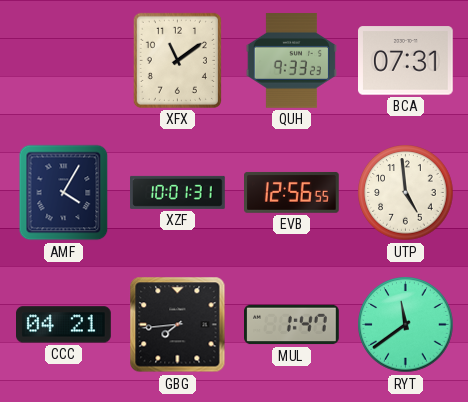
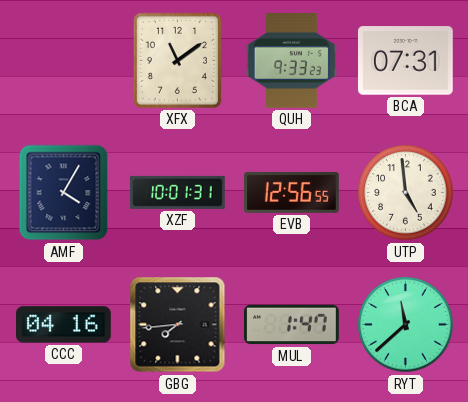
CCC: 04:21 -> 04:16 (64, 325)
RYT: 11:39 -> 11:38 (406, 325)
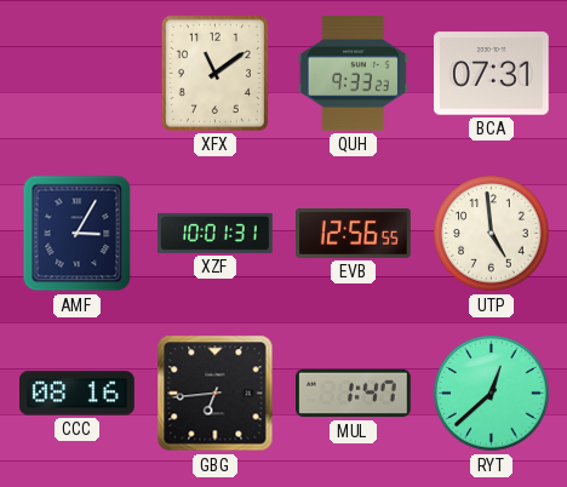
AMF: 4:05 -> 3:05 (78, 234)
CCC: 04:16 -> 08:16 (78, 394)
GBG: 7:44 -> 6:44 (216, 394)
RYT: 11:38 -> 12:38 (492, 394)
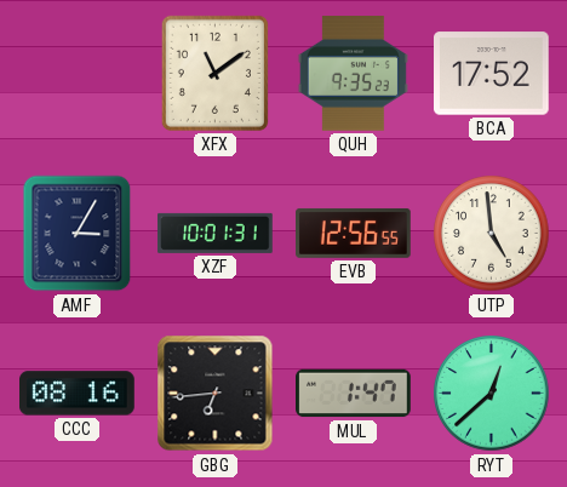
QUH: 9:33 -> 9:35 (353, 74)
BCA: 07:31 -> 17:52 (492, 74)
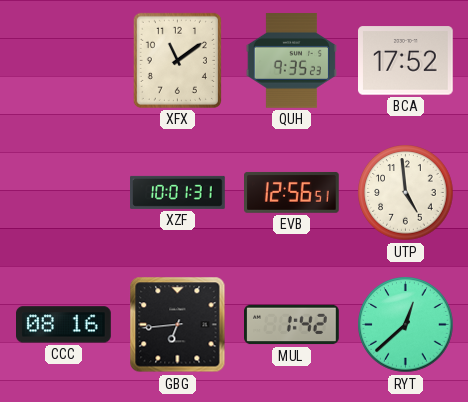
AMF: 3:05 -> none (78, 234)
EVB: 12:56:55 -> 12:56:51 (292, 192)
MUL: 1:47 -> 1:42 (292, 325)
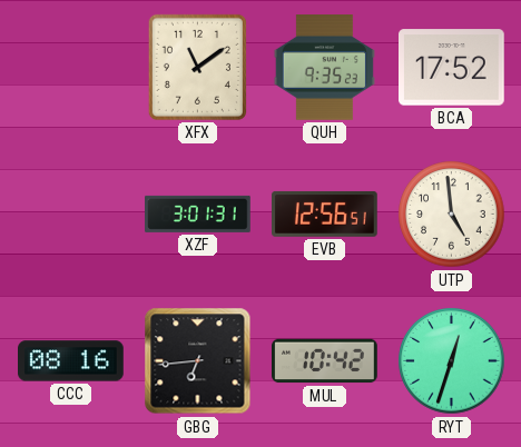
XZF: 10:01 -> 3:01 (198, 213)
MUL: 1:42 -> 10:42 (325, 361)
RYT: 12:38 -> 12:33 (452, 361)
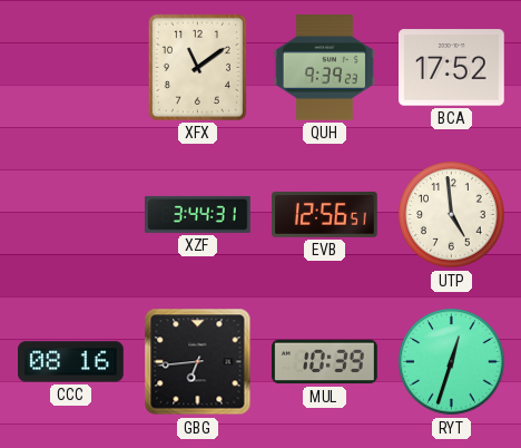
QUH: 9:35 -> 9:39 (324, 68)
XZF: 3:01 -> 3:44 (198, 214)
MUL: 10:42 -> 10:39 (325, 362)
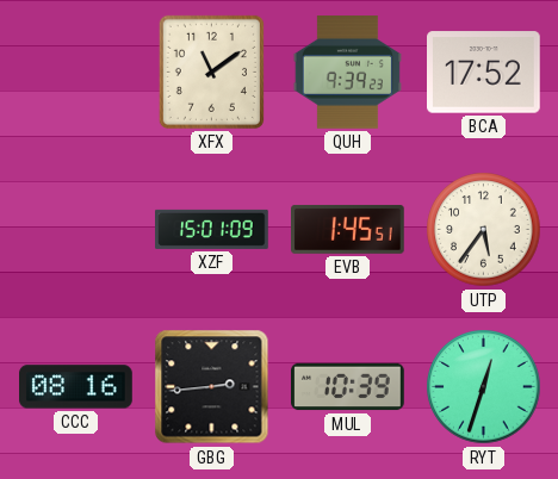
XZF: 3:44 -> 15:01 (212, 229)
EVB: 12:56 -> 1:45 (348, 229)
UTP: 4:59 -> 5:36 (484, 230)
GBG: 6:44 -> 2:44 (212, 387)
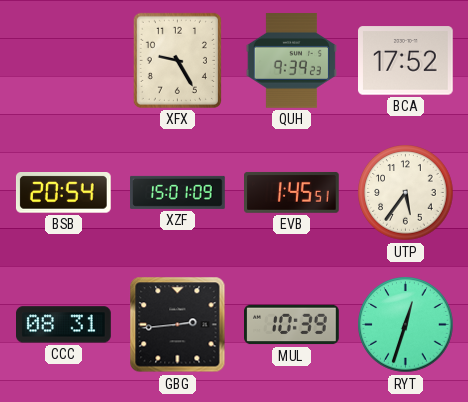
XFX: 11:09 -> 9:25 (177, 60)
BSB: none -> 20:54 (63, 193)
CCC: 08:16 -> 08:31 (64, 325)
